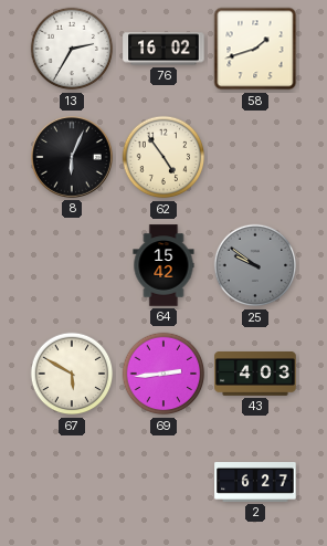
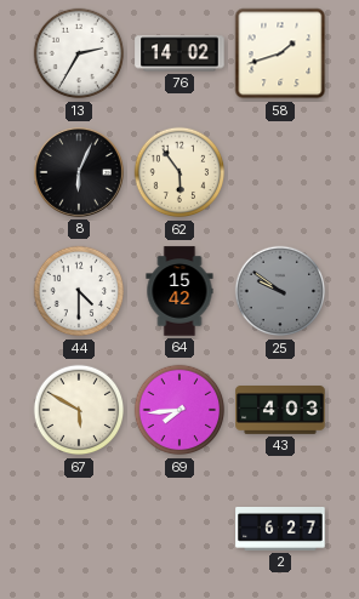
76: 16:02 -> 14:02 (180, 53)
62: 4:54 -> 5:54 (180, 172)
44: none -> 4:30 (79, 291)
69: 2:44 -> 7:44 (180, 410)
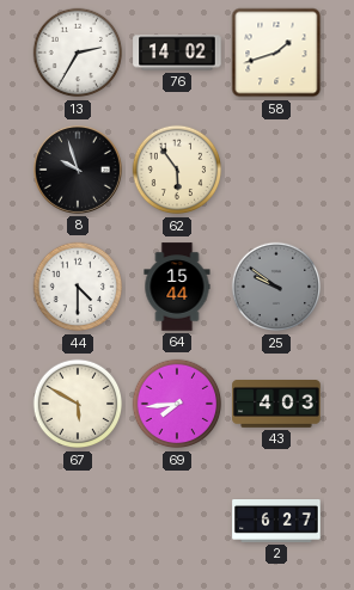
8: 6:04 -> 9:57 (78, 170)
64: 15:42 -> 15:44 (177, 287)
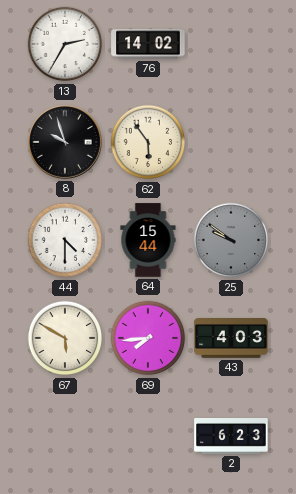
58: 1:42 -> none (276, 53)
2: 6:27 -> 6:23 (231, 437)
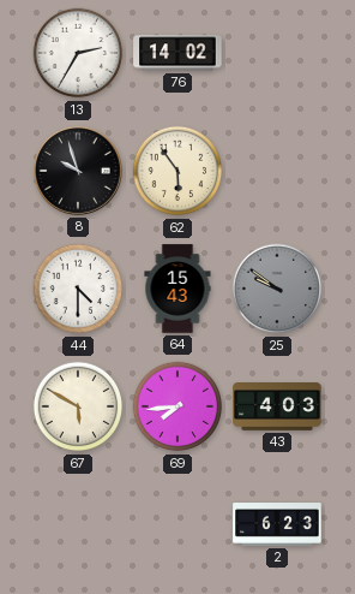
64: 15:44 -> 15:43 (177, 289)
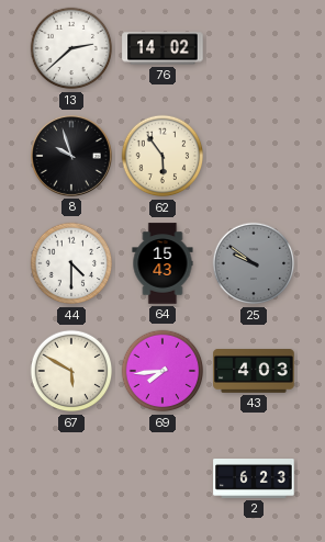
13: 2:35 -> 2:38 (71, 48)
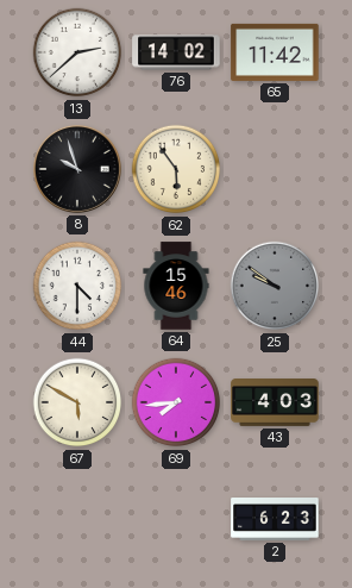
65: none -> 11:42 (275, 52)
64: 15:43 -> 15:46 (176, 286)
